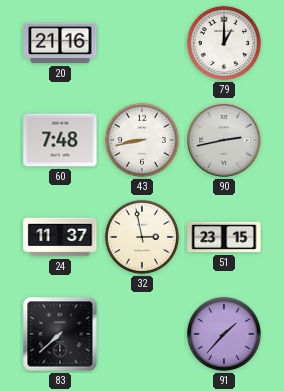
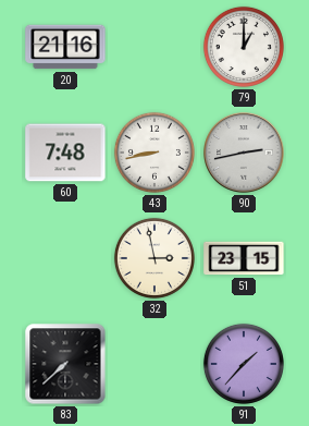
24: 11:37 -> none (60, 237)
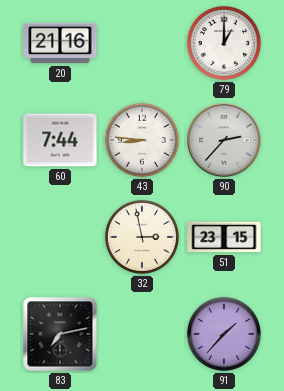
60: 7:48 -> 7:44 (60, 140)
43: 8:43 -> 8:46 (142, 140)
90: 2:43 -> 2:37 (224, 140)
83: 7:38 -> 7:13 (60, 334)
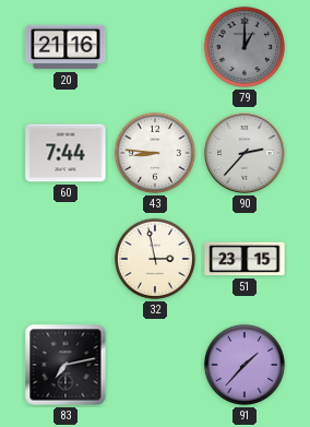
79 dial: white -> grey (245, 47)
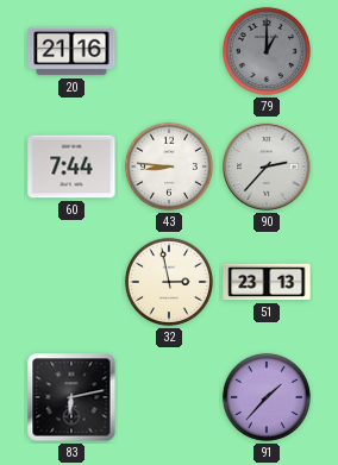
51: 23:15 -> 23:13 (267, 282)
83: 7:13 -> 6:13 (71, 397)
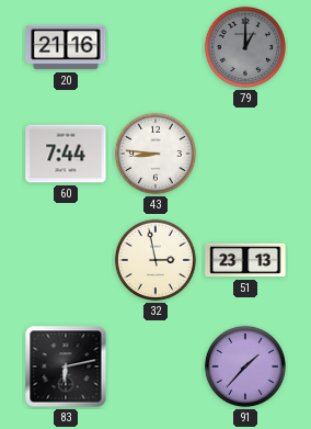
90: 2:37 -> none (267, 166)
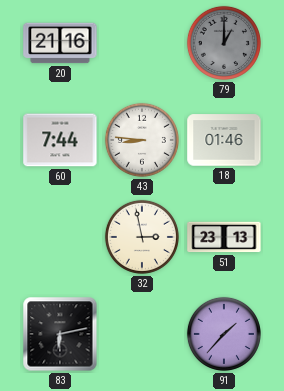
18: none -> 01:46 (224, 140)
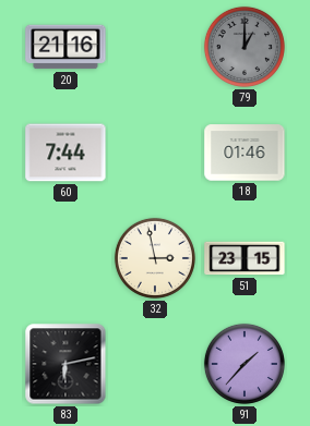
43: 8:46 -> none (142, 140)
51: 23:13 -> 23:15 (245, 258)
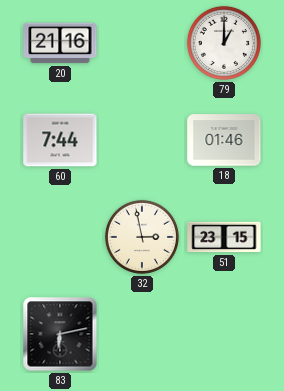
79 dial: grey -> white (224, 43)
91: 1:37 -> none (245, 364)
